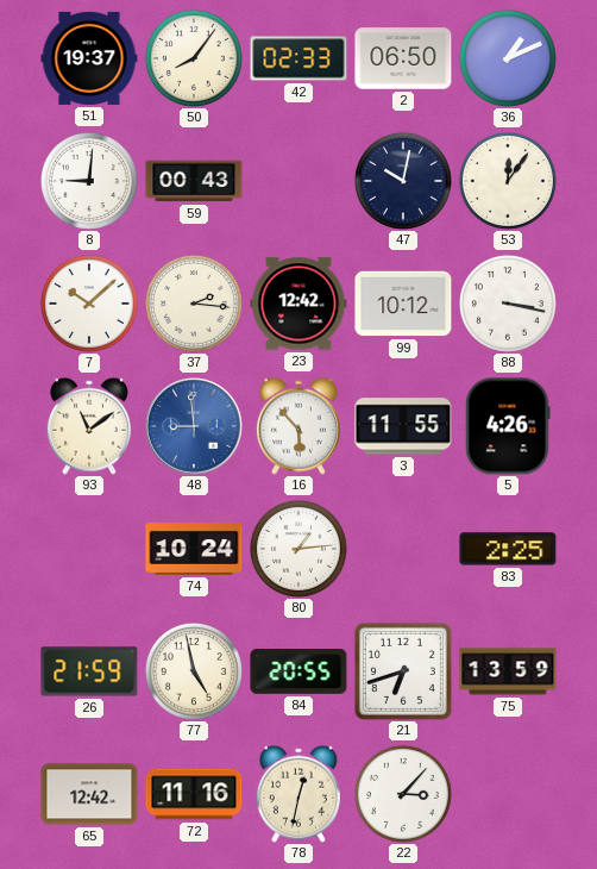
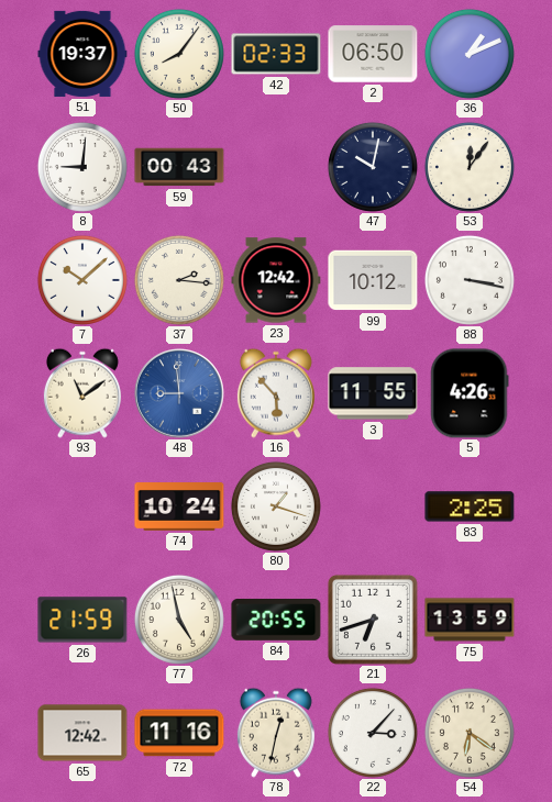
80: 1:14 -> 1:18 (276, 506)
54: none -> 6:21 (470, 733)
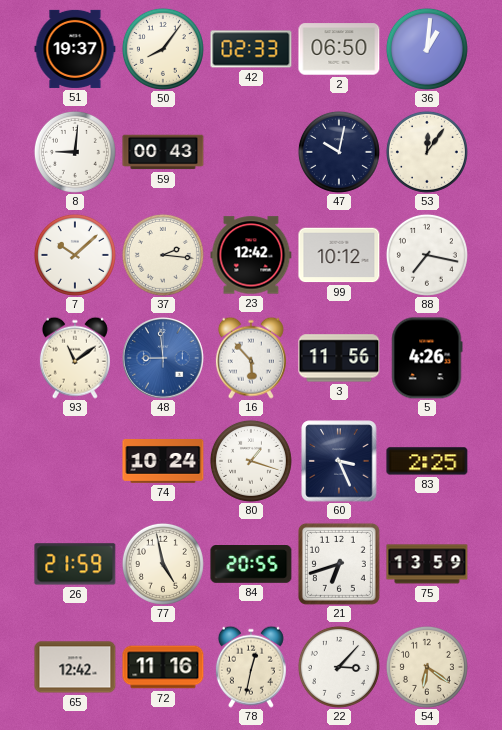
36: 1:11 -> 1:01 (427, 49)
88: 3:17 -> 7:17 (427, 255)
3: 11:55 -> 11:56 (339, 358)
60: none -> 3:26 (339, 461)
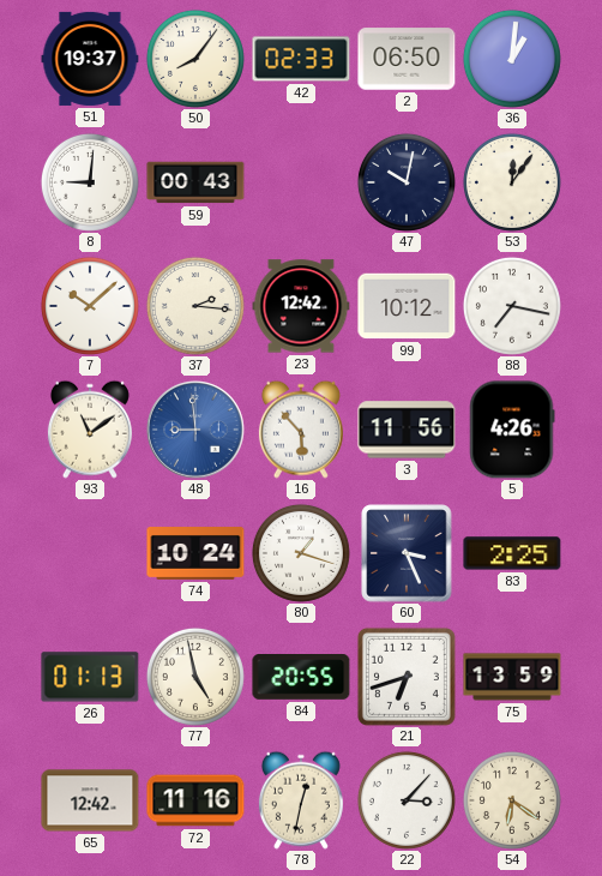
26: 21:59 -> 01:13 (90, 677)
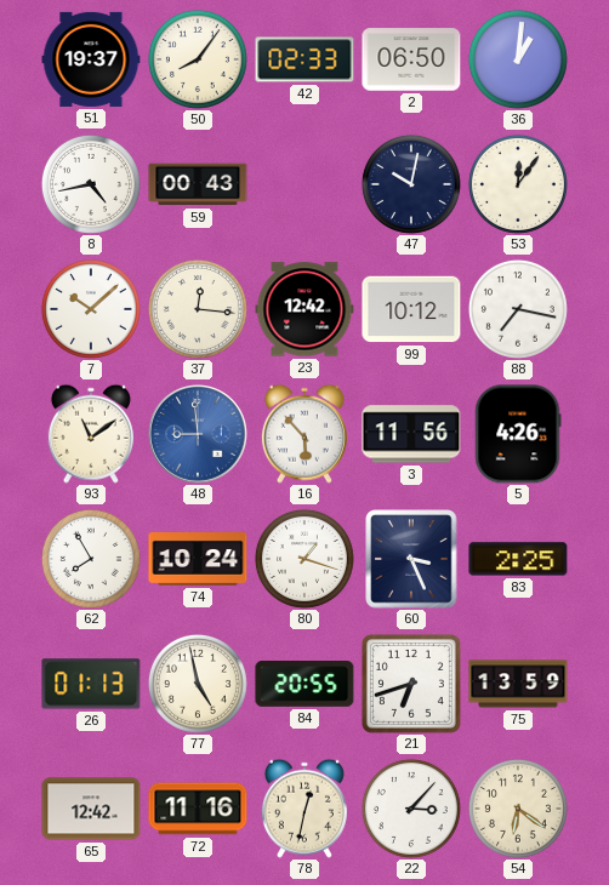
8: 9:01 -> 4:43 (91, 184)
37: 2:16 -> 12:16 (198, 309)
62: none -> 7:55 (91, 559)
